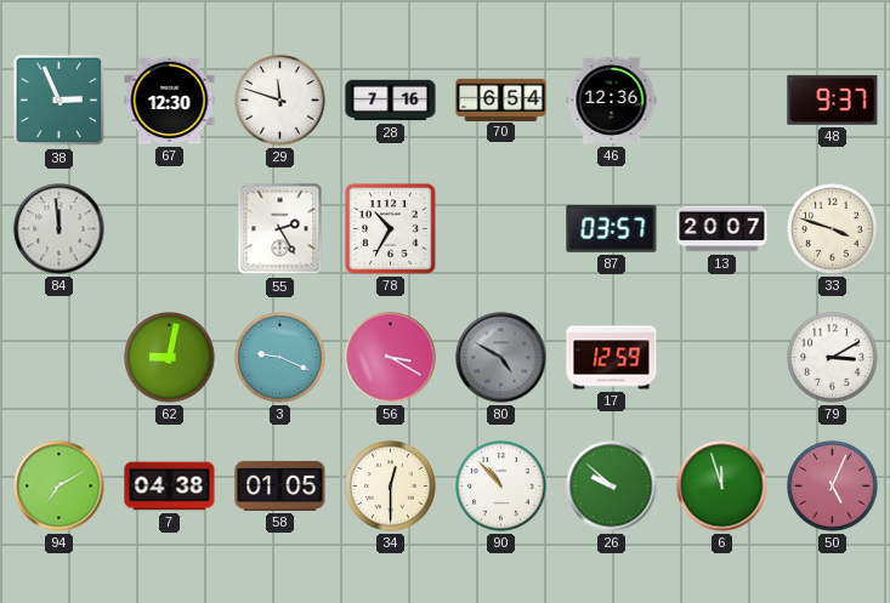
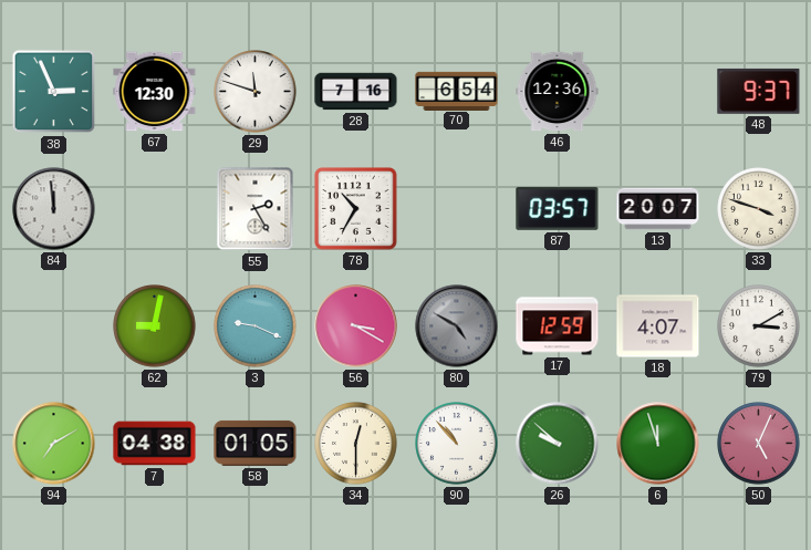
18: none -> 4:07 (658, 326)
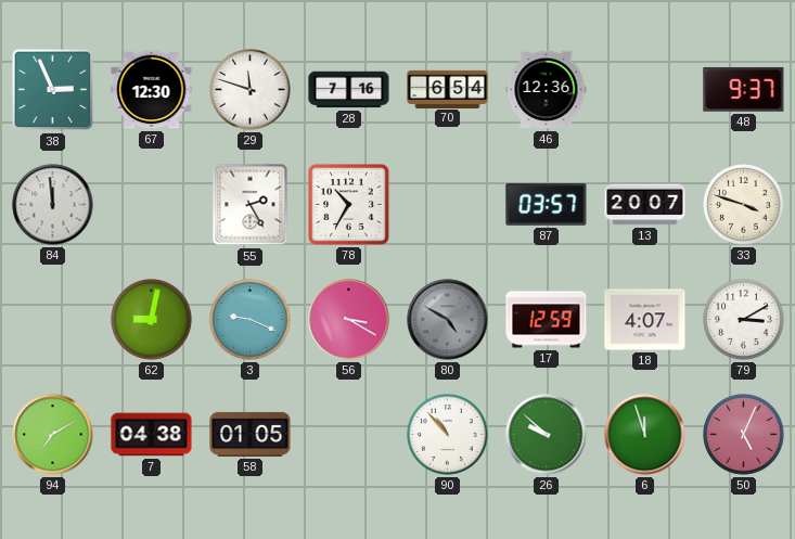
34: 12:30 -> none (356, 444)
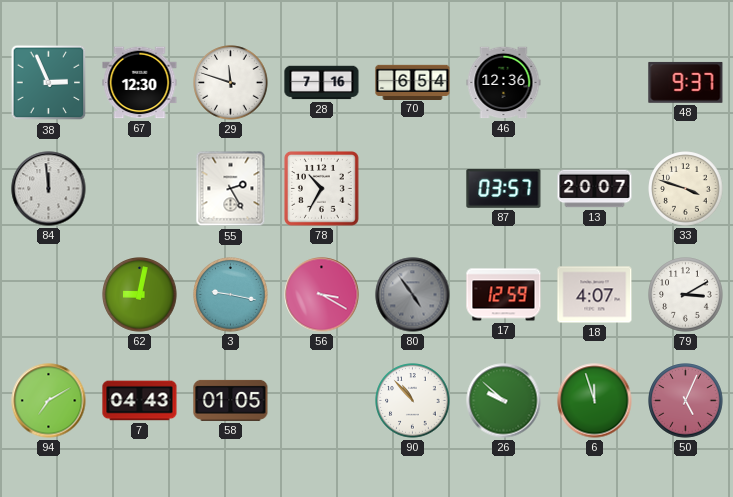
3: 9:19 -> 9:17 (231, 295)
80: 4:50 -> 4:54 (413, 295)
7: 04:38 -> 04:43 (140, 401)
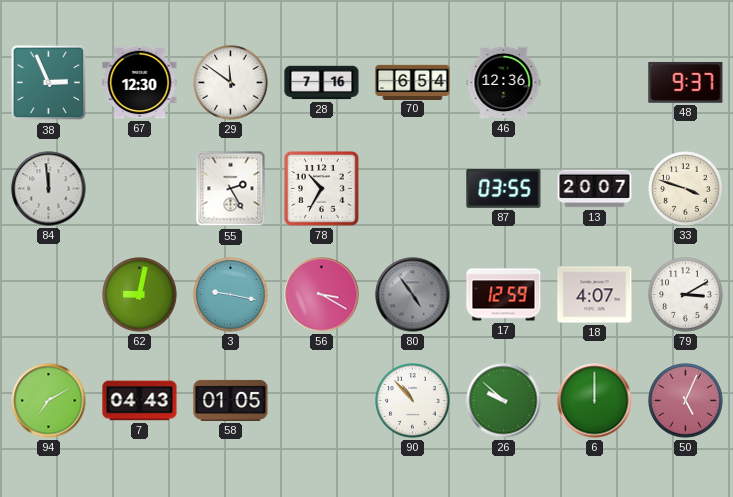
29: 11:48 -> 11:51 (231, 83)
87: 03:57 -> 03:55 (504, 188)
6: 11:57 -> 12:00 (595, 401)
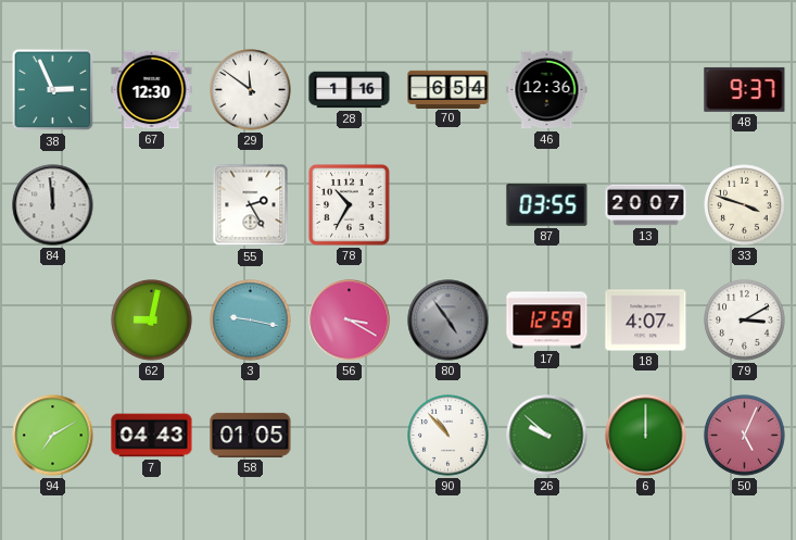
28: 7:16 -> 1:16 (350, 90)
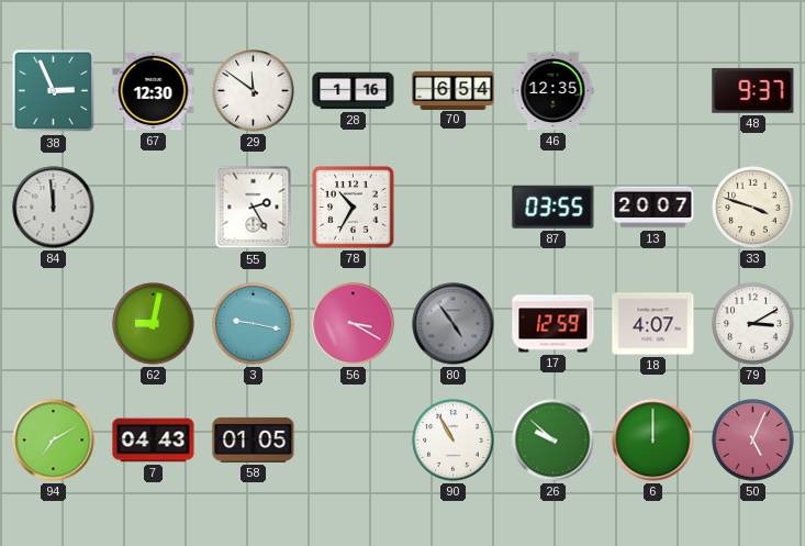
46: 12:36 -> 12:35 (554, 91)
90: 10:53 -> 10:55 (454, 441)
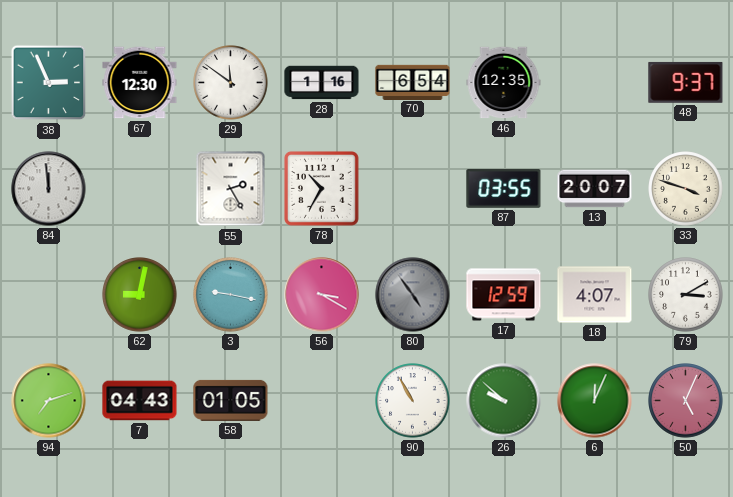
94: 7:10 -> 7:12 (49, 401)
6: 12:00 -> 12:04 (595, 401)
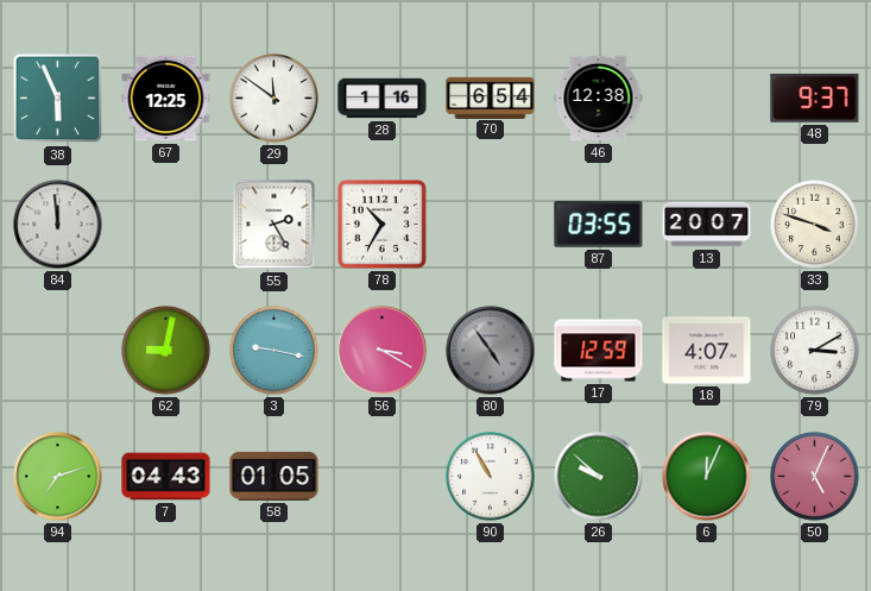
38: 2:56 -> 5:56 (58, 99)
67: 12:30 -> 12:25 (166, 99)
46: 12:35 -> 12:38 (599, 99)
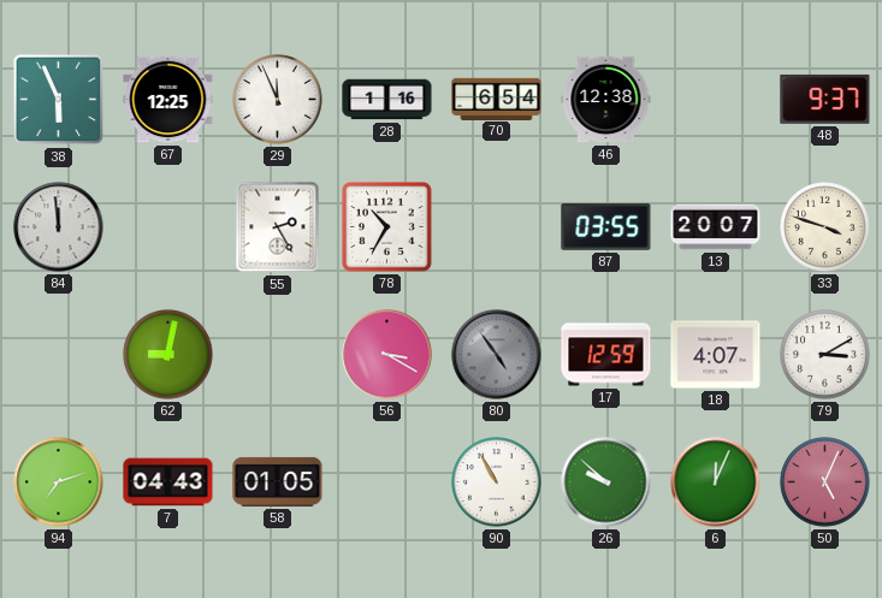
29: 11:51 -> 11:56 (278, 100)
3: 9:17 -> none (274, 351)
